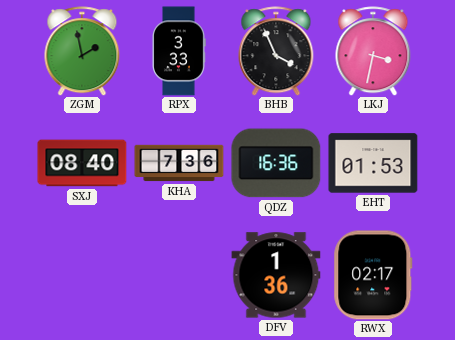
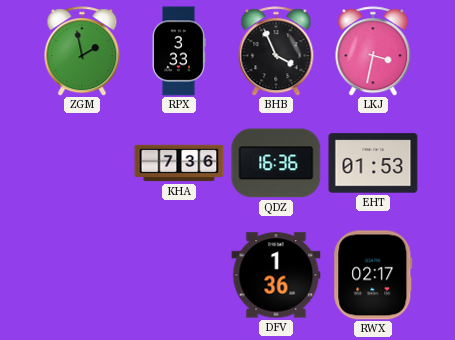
SXJ: 08:40 -> none (82, 163)
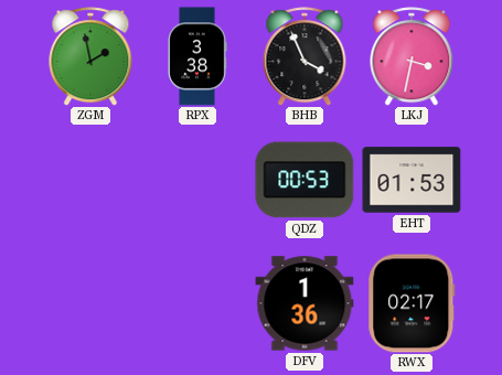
RPX: 3:33 -> 3:38 (197, 56)
KHA: 7:36 -> none (179, 163)
QDZ: 16:36 -> 00:53 (305, 180)
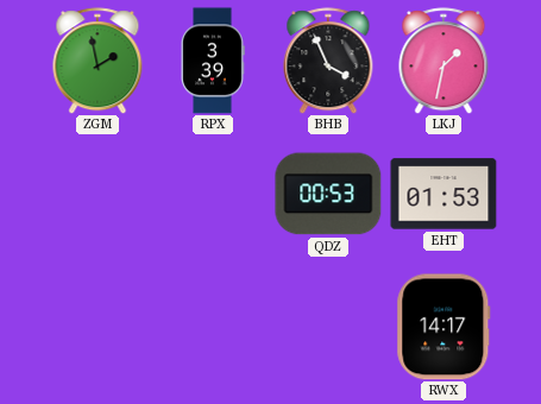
RPX: 3:38 -> 3:39 (213, 61)
LKJ: 3:32 -> 1:32 (444, 61)
DFV: 1:36 -> none (305, 303)
RWX: 02:17 -> 14:17 (444, 327)
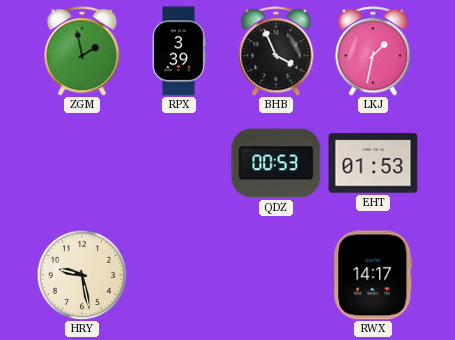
HRY: none -> 9:28 (82, 275)
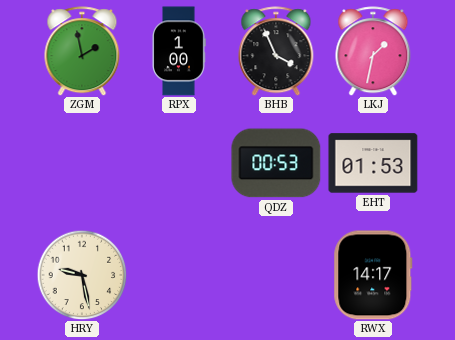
RPX: 3:39 -> 1:00 (179, 51)
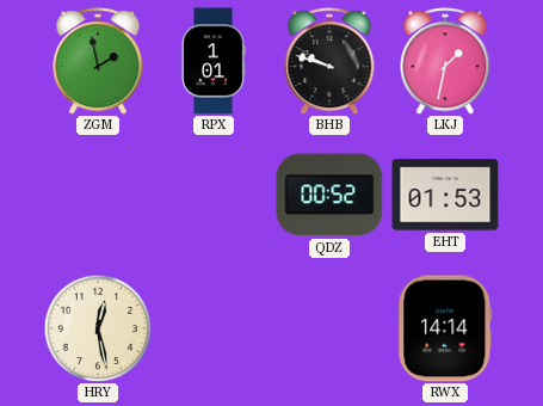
RPX: 1:00 -> 1:01 (214, 61)
BHB: 3:56 -> 9:48 (329, 61)
QDZ: 00:53 -> 00:52 (329, 195)
HRY: 9:28 -> 12:28 (98, 328)
RWX: 14:17 -> 14:14 (445, 328)
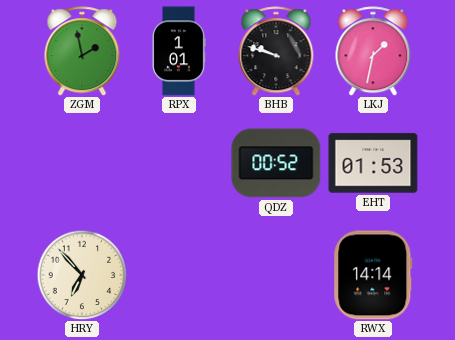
HRY: 12:28 -> 6:53 (82, 275)
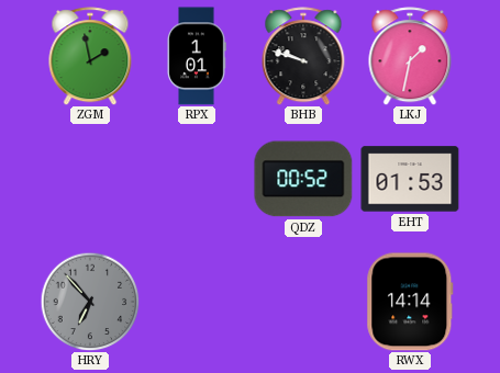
HRY dial: cream -> grey (90, 302)
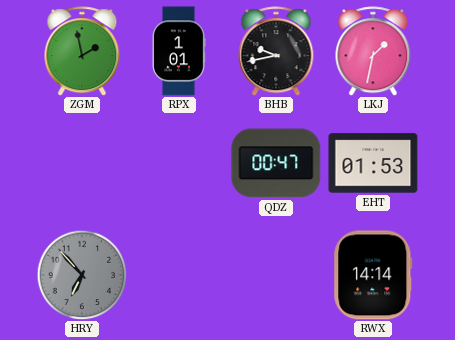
BHB: 9:48 -> 9:43 (276, 51)
QDZ: 00:52 -> 00:47 (276, 163)
